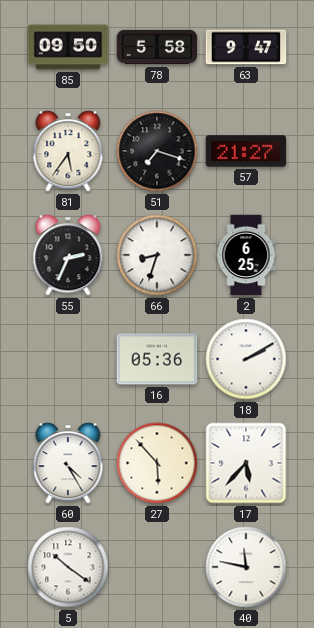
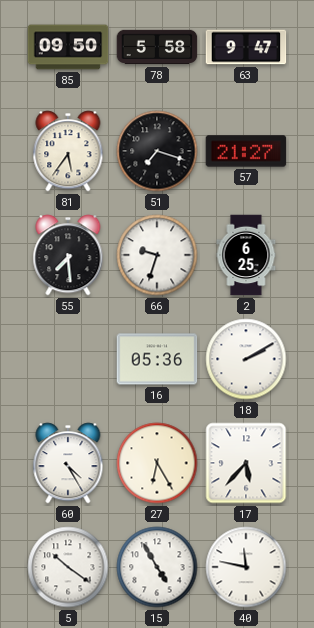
55: 2:34 -> 7:29 (68, 255)
66: 8:33 -> 9:33 (157, 255)
27: 5:53 -> 6:25 (157, 463)
15: none -> 4:55 (157, 567)
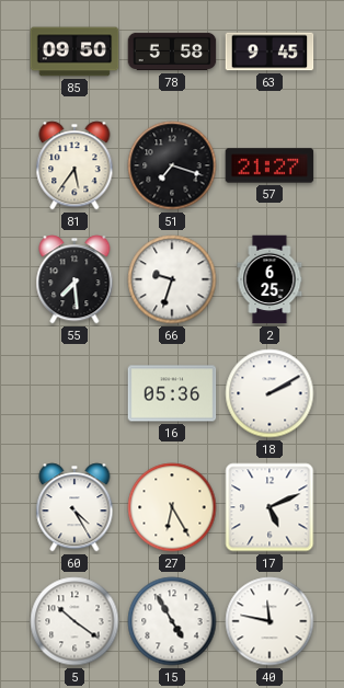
63: 9:47 -> 9:45 (270, 51)
17: 5:37 -> 5:11 (270, 507)
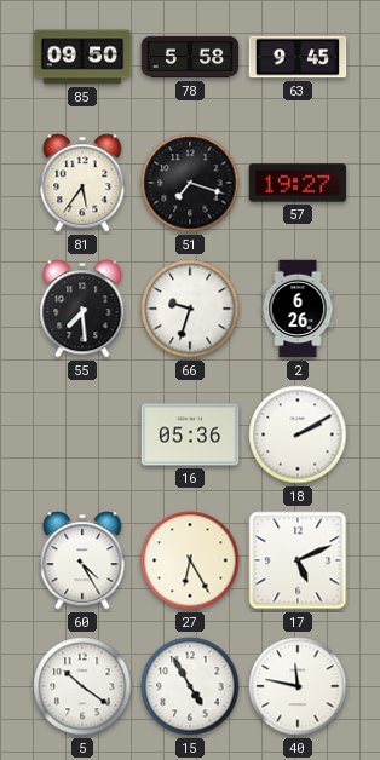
57: 21:27 -> 19:27 (298, 183)
2: 6:25 -> 6:26 (298, 309)
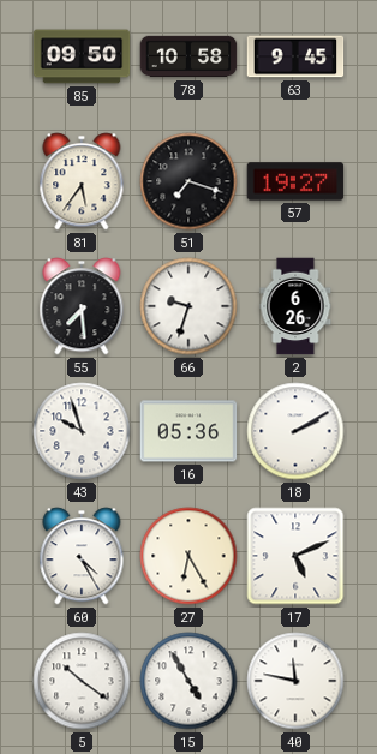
78: 5:58 -> 10:58 (188, 56)
43: none -> 9:57 (82, 431)
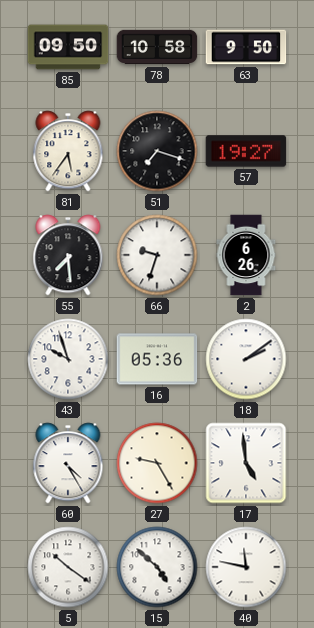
63: 9:45 -> 9:50 (246, 47)
18: 2:10 -> 2:09 (246, 359)
27: 6:25 -> 9:25 (157, 463)
17: 5:11 -> 4:59 (246, 463)
15: 4:55 -> 4:52 (157, 567)
